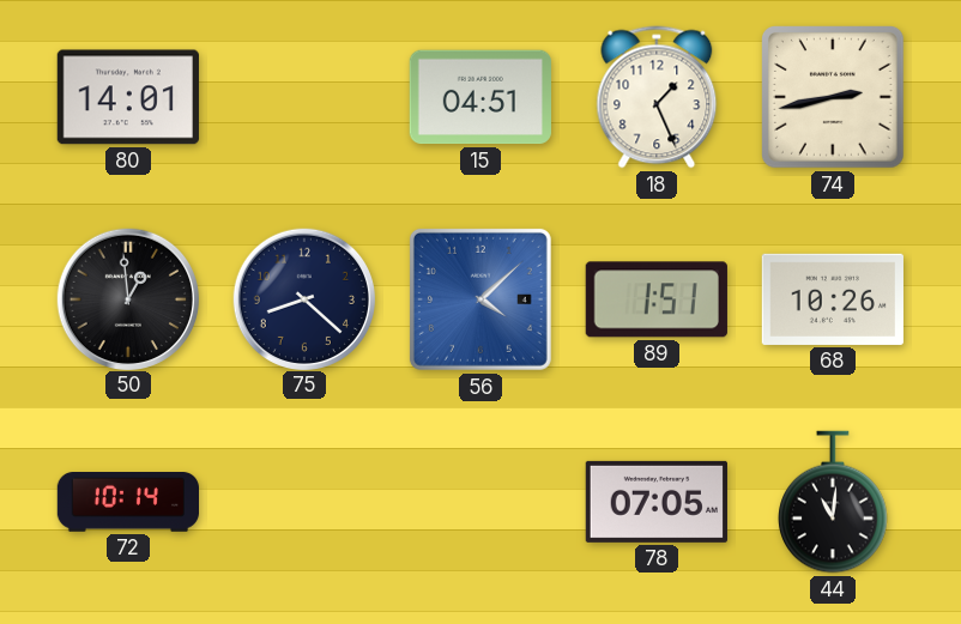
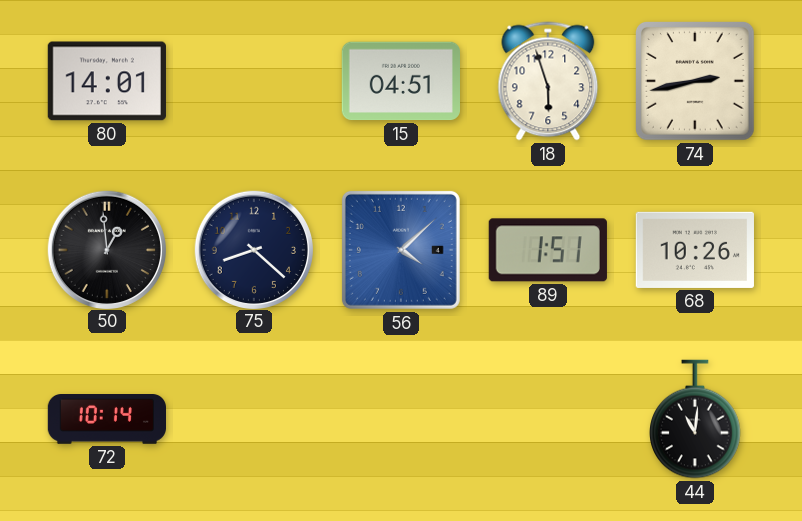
18: 1:26 -> 5:57 (548, 81)
78: 07:05 -> none (657, 502)
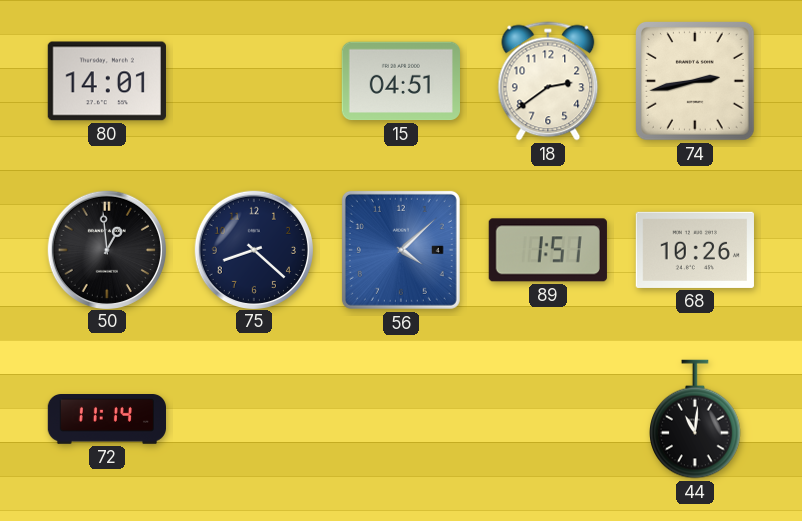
18: 5:57 -> 2:39 (548, 81)
72: 10:14 -> 11:14 (106, 420)
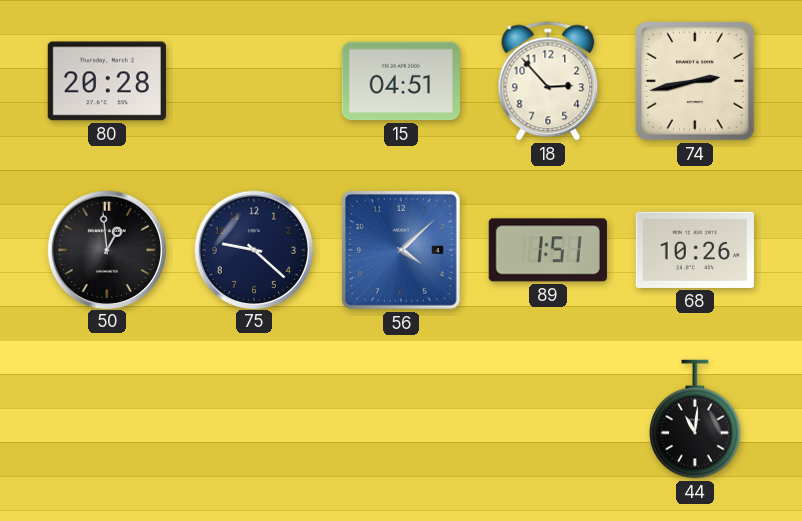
80: 14:01 -> 20:28 (107, 81)
18: 2:39 -> 2:53 (548, 81)
75: 8:22 -> 9:22 (253, 249)
72: 11:14 -> none (106, 420)
